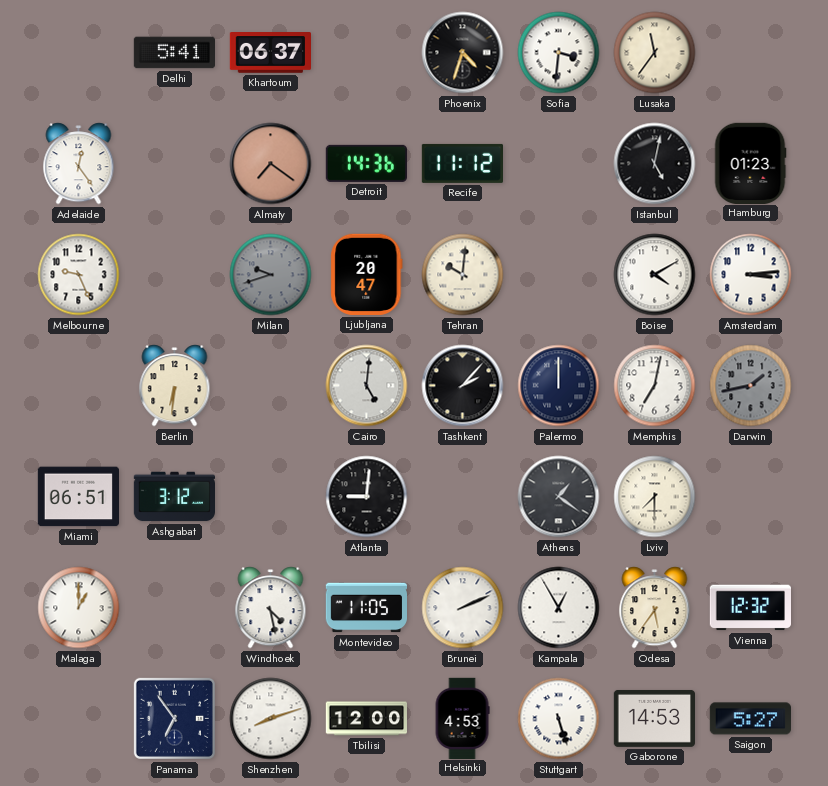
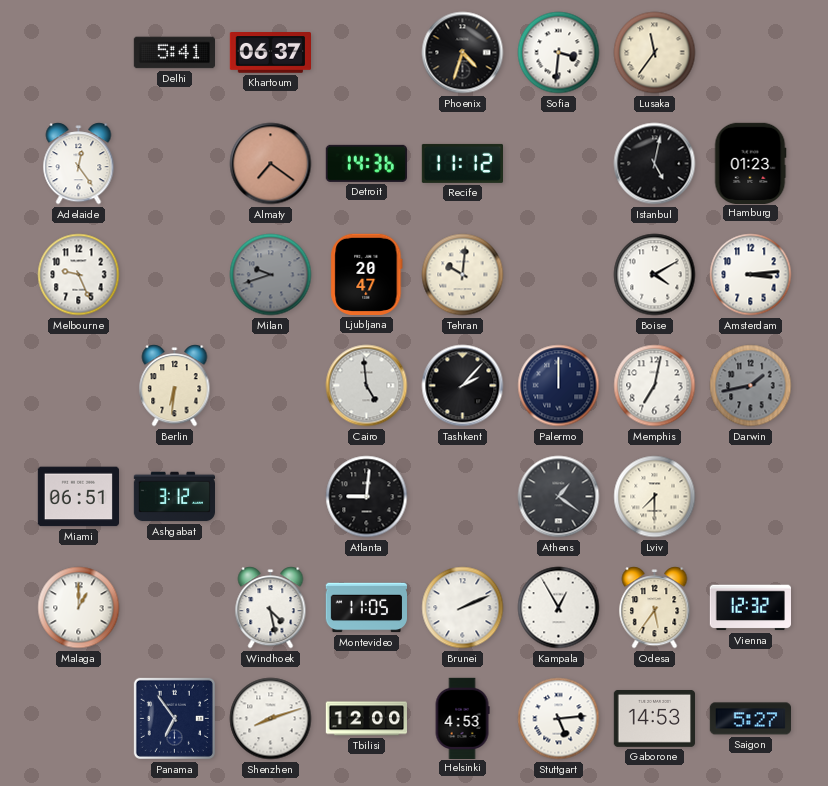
Cairo: 5:01 -> 4:59 (367, 386)
Stuttgart: 5:27 -> 5:14 (559, 719)
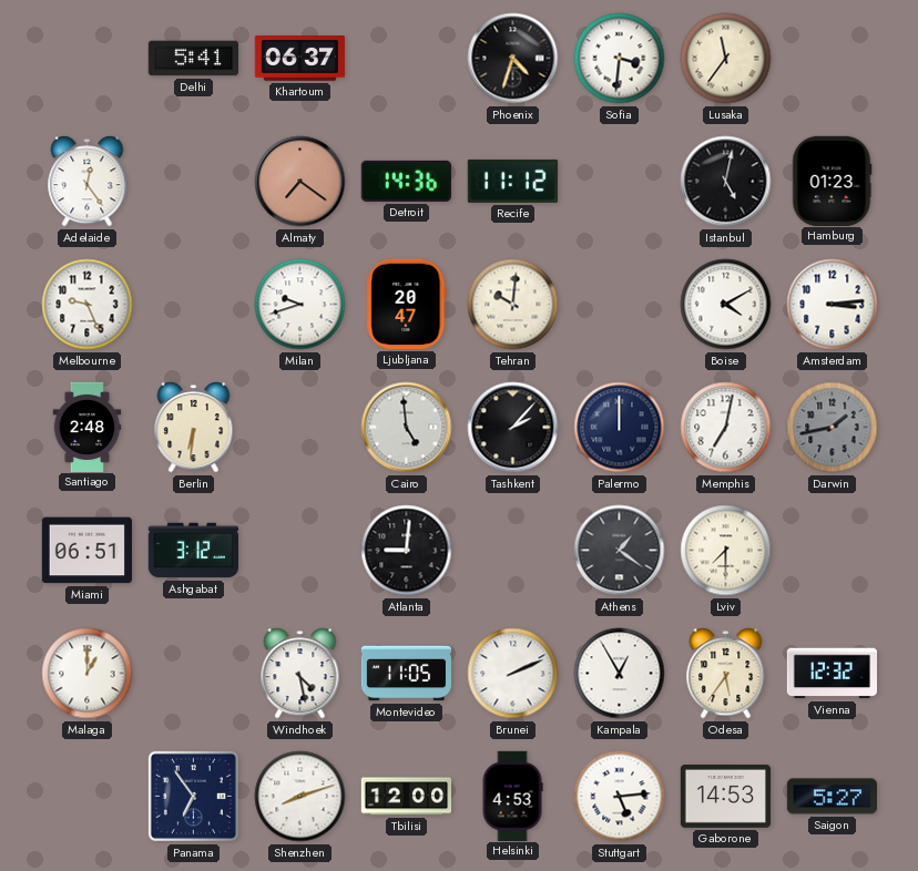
Milan dial: grey -> white (300, 305)
Santiago: none -> 2:48 (88, 427)
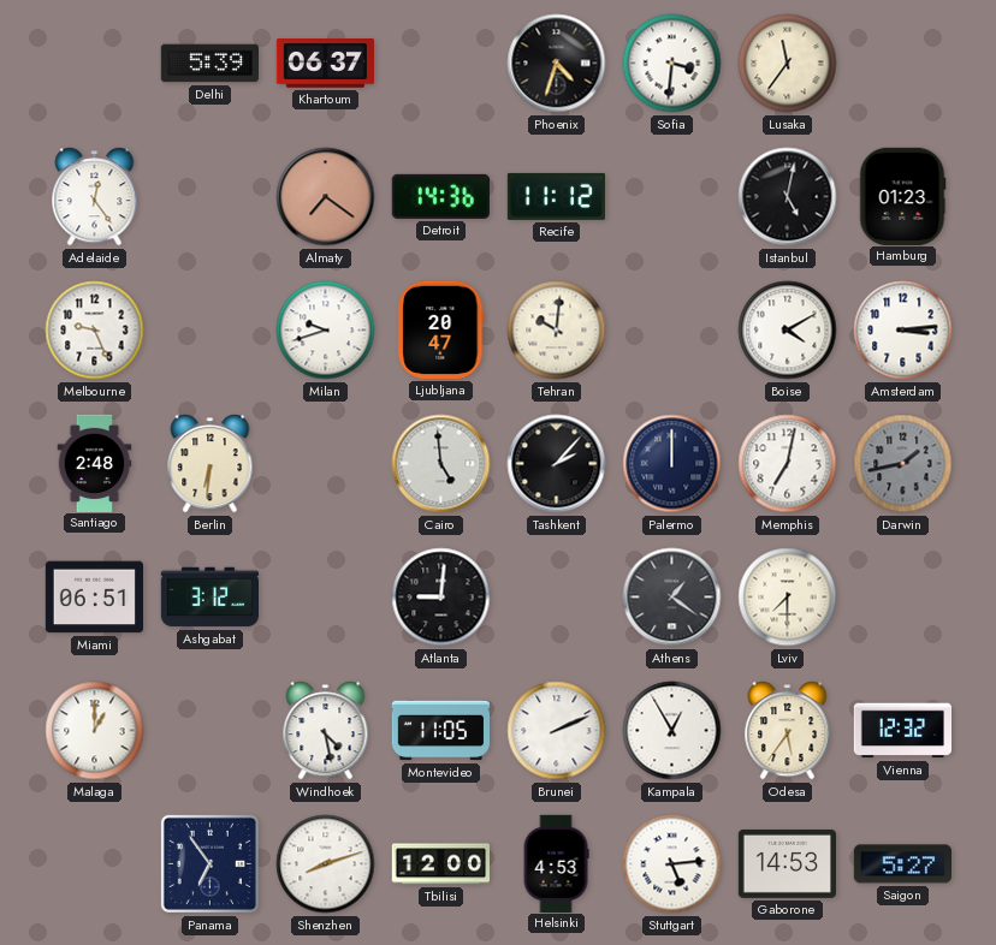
Delhi: 5:41 -> 5:39 (209, 64)
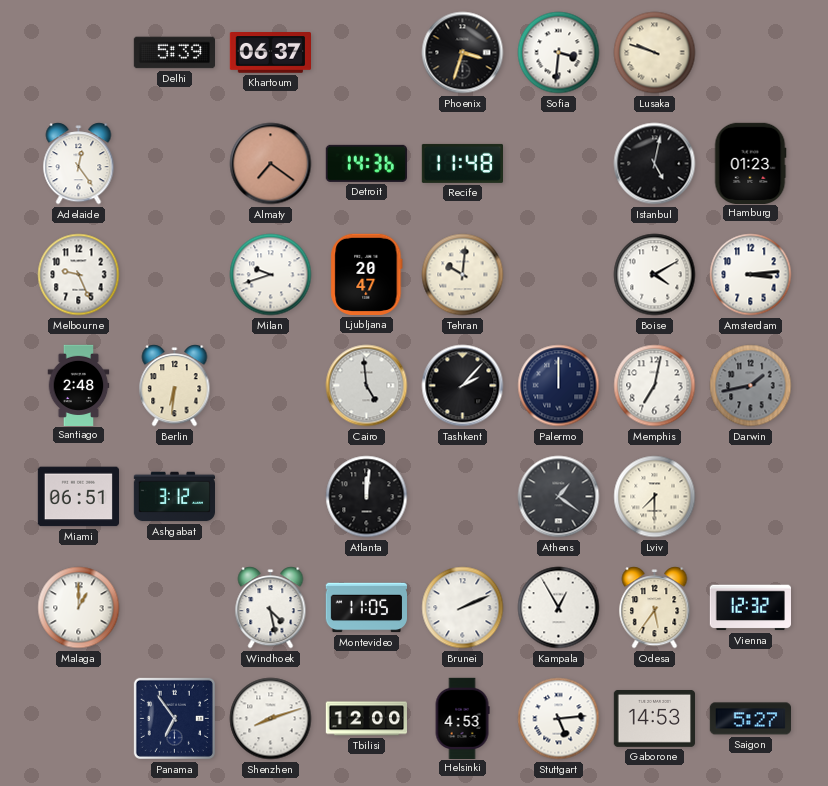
Phoenix: 4:33 -> 3:33 (463, 53)
Lusaka: 11:36 -> 9:48 (655, 53)
Recife: 11:12 -> 11:48 (462, 163)
Atlanta: 9:01 -> 12:01 (367, 497)
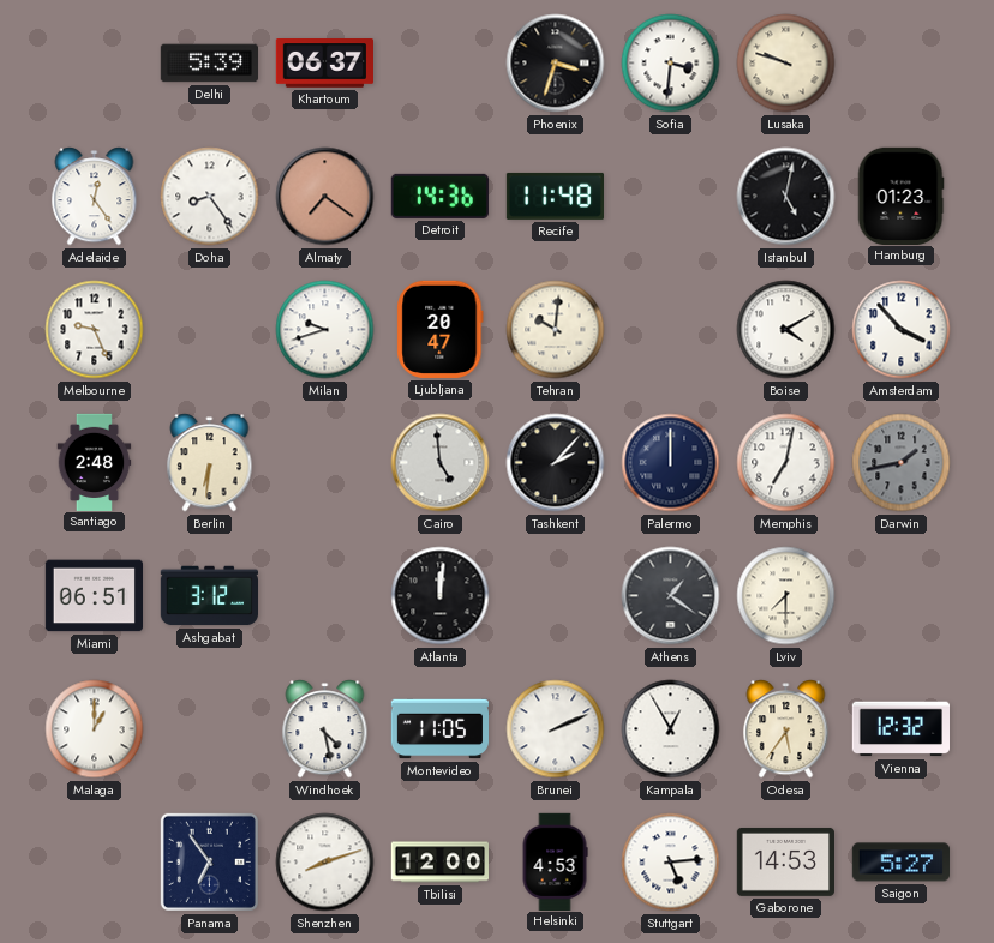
Doha: none -> 8:24 (210, 197)
Amsterdam: 3:14 -> 3:53 (902, 330)
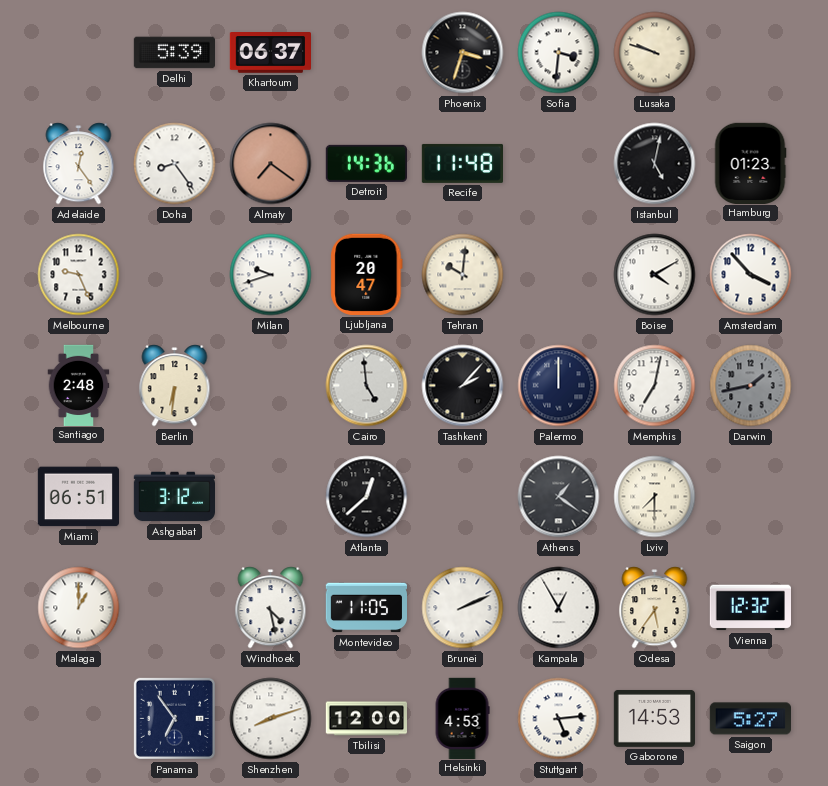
Atlanta: 12:01 -> 12:38 (367, 497)
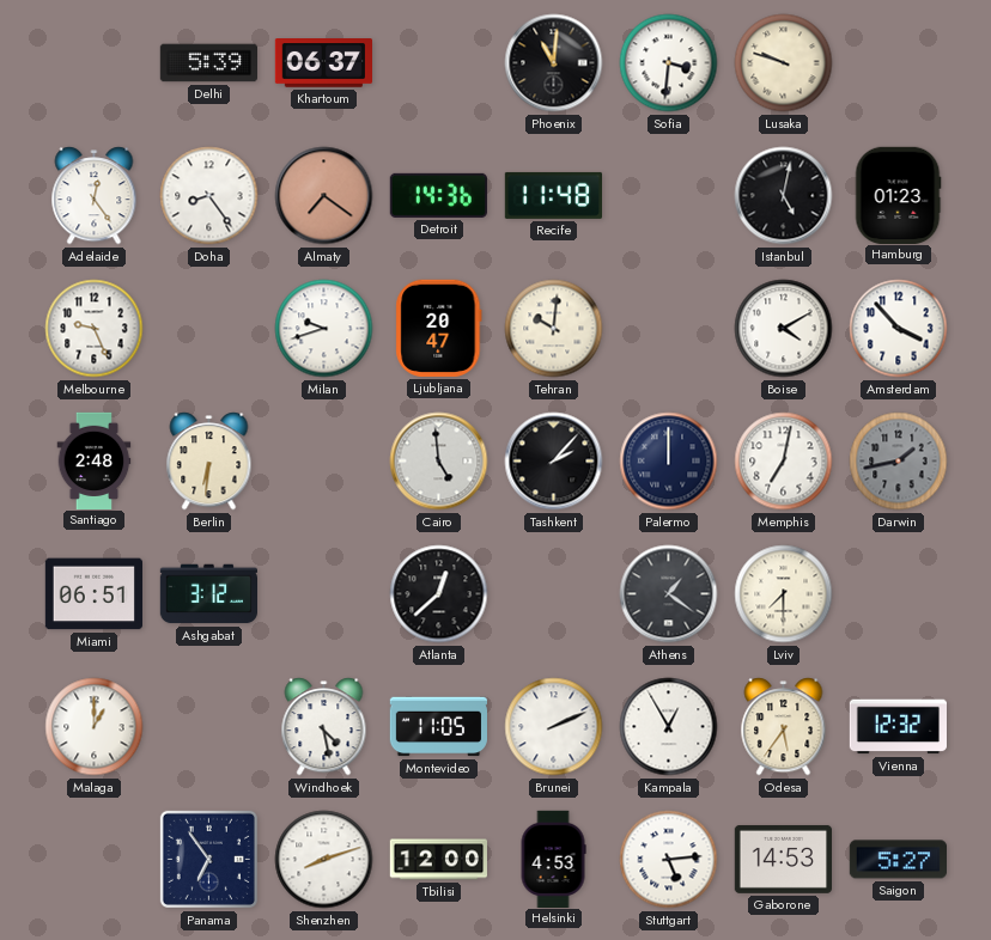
Phoenix: 3:33 -> 11:01 (554, 63)
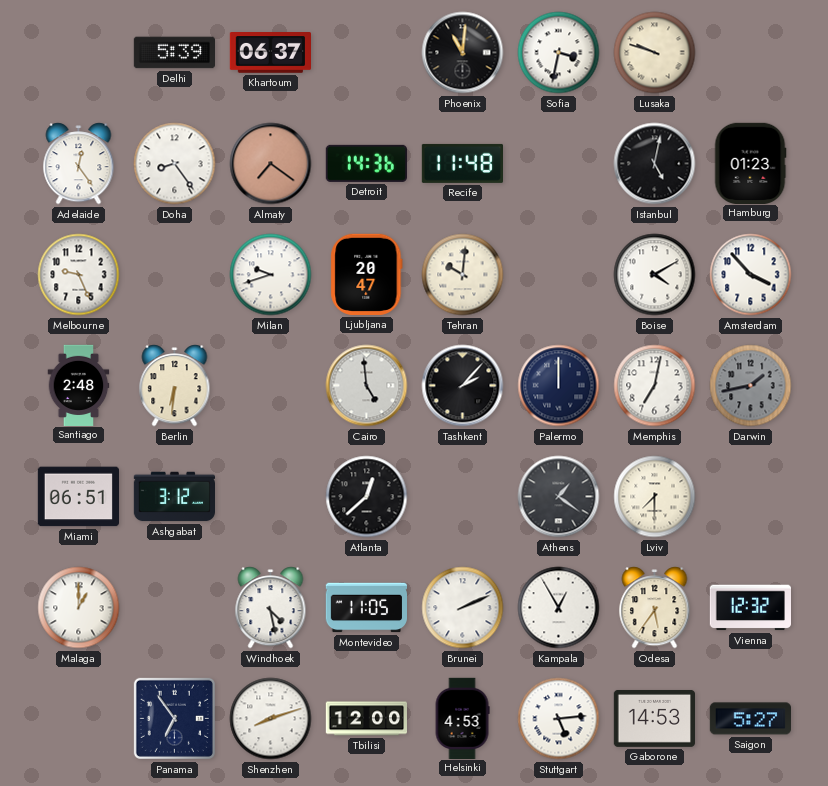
Sofia: 3:31 -> 3:32 (559, 53)
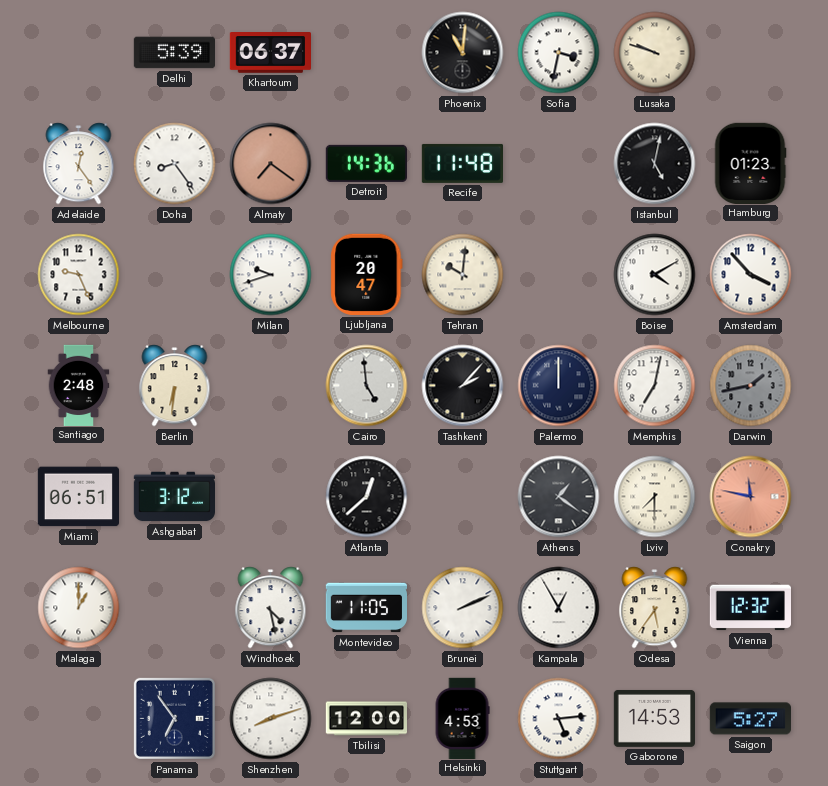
Conakry: none -> 11:47 (751, 497)
